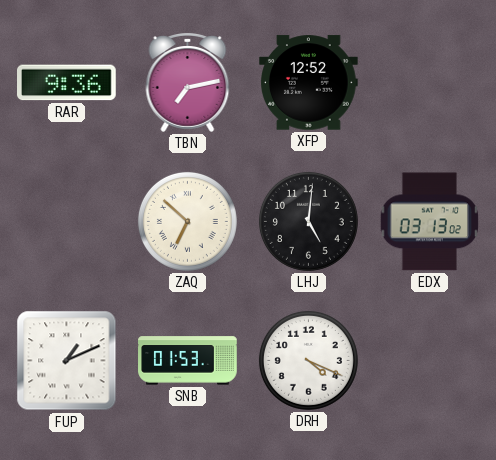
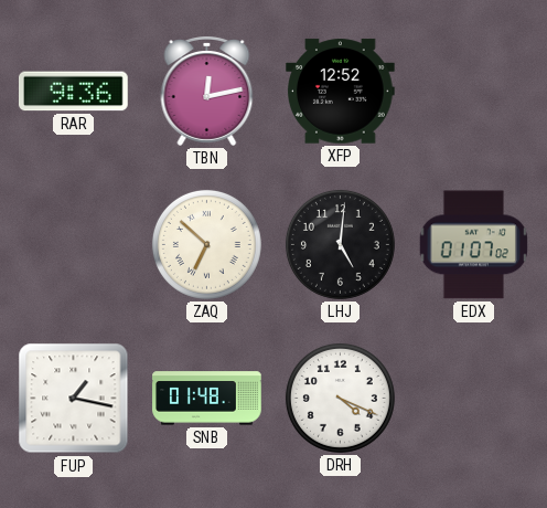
TBN: 7:13 -> 12:13 (207, 92)
EDX: 03:13 -> 01:07 (474, 245)
FUP: 1:11 -> 1:17 (74, 399)
SNB: 01:53 -> 01:48 (207, 399)
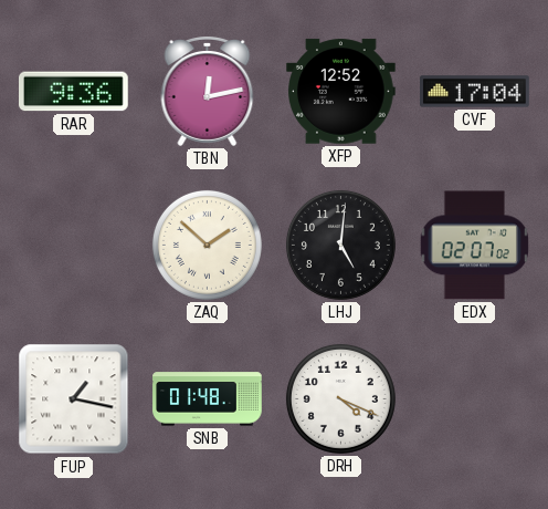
CVF: none -> 17:04 (475, 92)
ZAQ: 6:52 -> 1:52 (207, 245)
EDX: 01:07 -> 02:07 (475, 246)
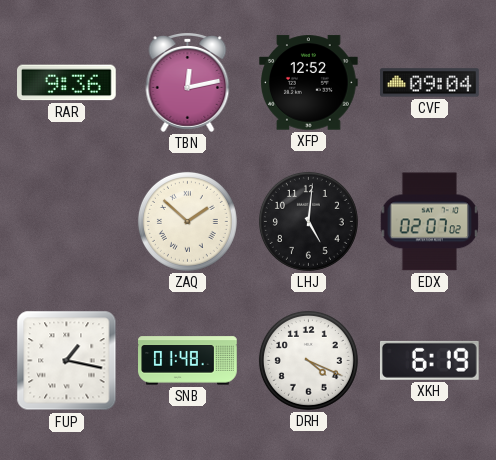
CVF: 17:04 -> 09:04 (430, 83)
XKH: none -> 6:19 (430, 360)
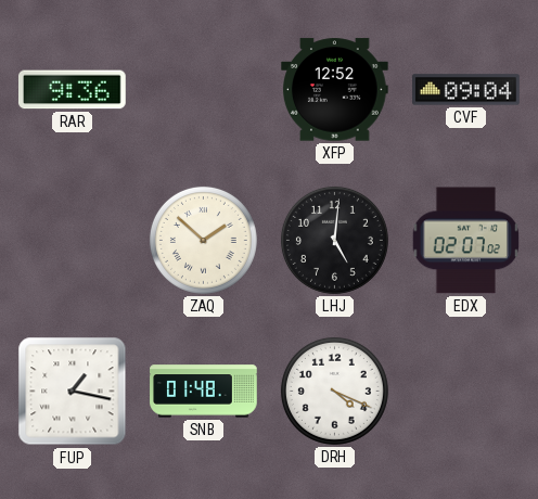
TBN: 12:13 -> none (188, 83)
XKH: 6:19 -> none (430, 360)
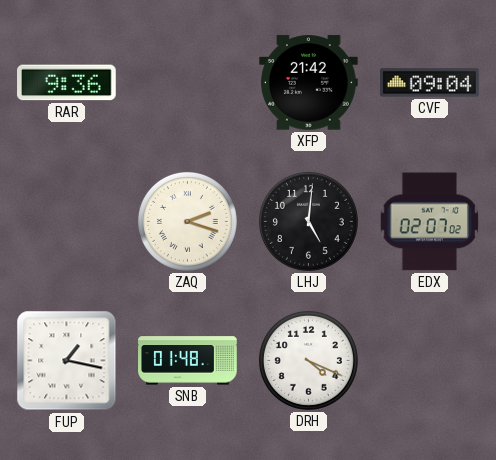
XFP: 12:52 -> 21:42 (309, 83)
ZAQ: 1:52 -> 2:18 (187, 221)
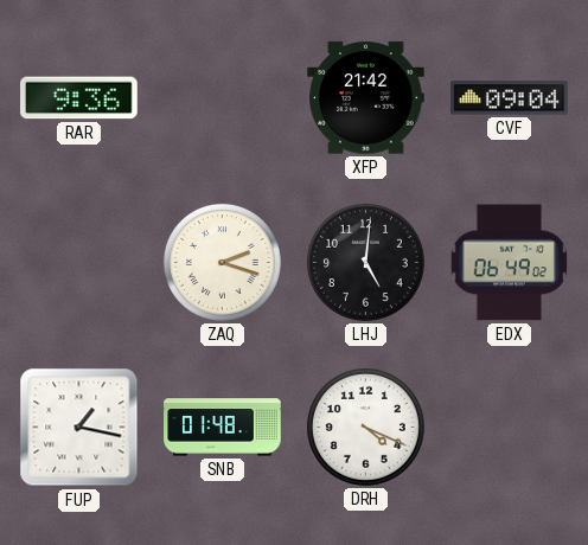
EDX: 02:07 -> 06:49 (510, 263)
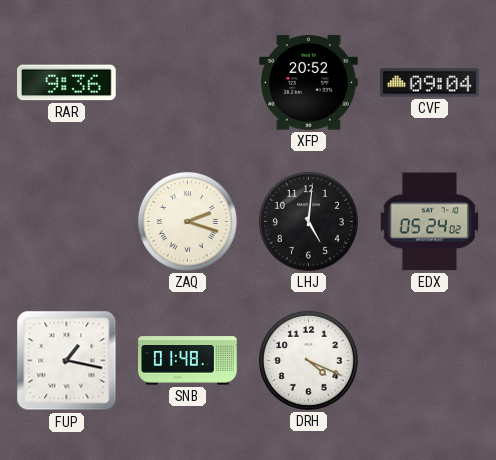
XFP: 21:42 -> 20:52 (309, 83)
EDX: 06:49 -> 05:24 (430, 222)
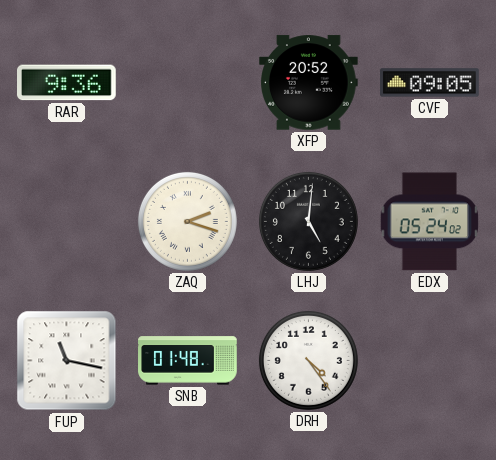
CVF: 09:04 -> 09:05 (430, 83)
FUP: 1:17 -> 11:17 (67, 361)
DRH: 4:19 -> 4:24 (308, 360)
